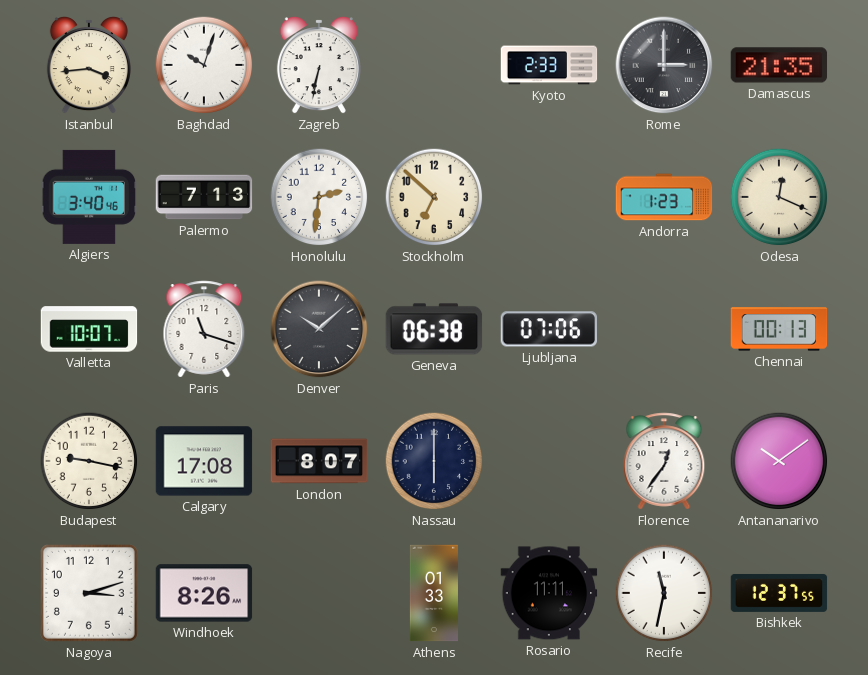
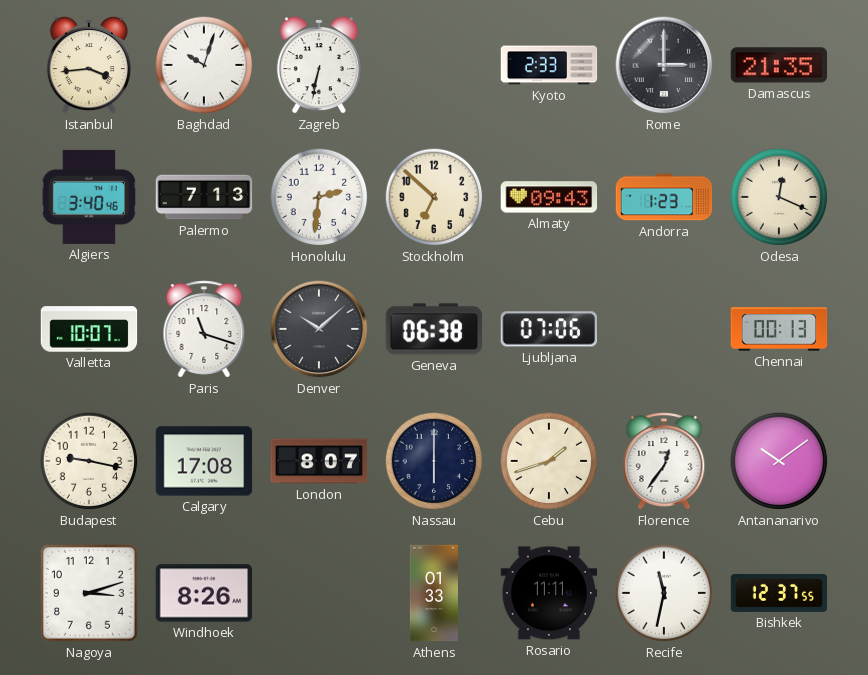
Almaty: none -> 09:43 (549, 197)
Cebu: none -> 1:42 (549, 461)
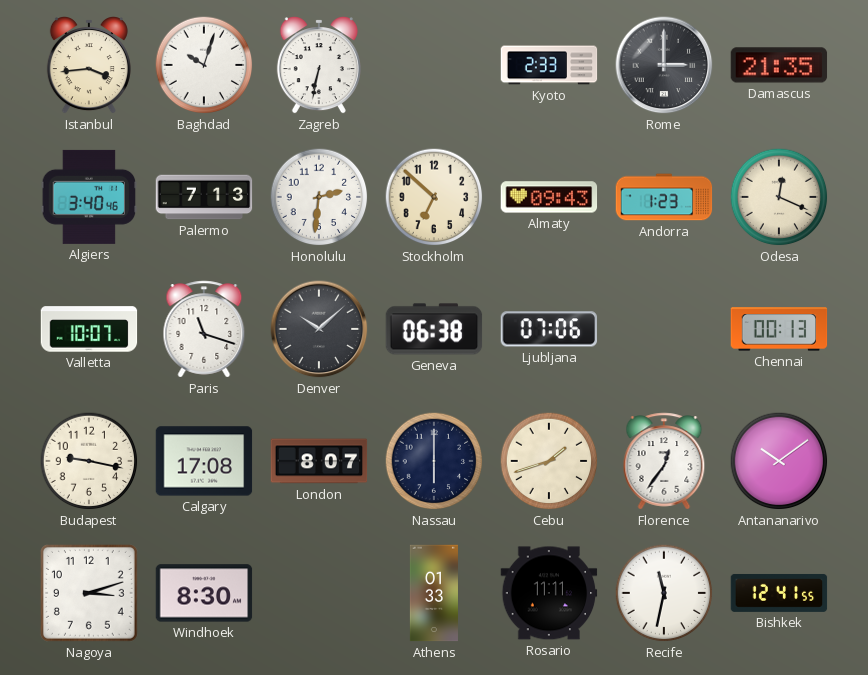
Windhoek: 8:26 -> 8:30 (204, 593)
Bishkek: 12:37 -> 12:41 (779, 593)
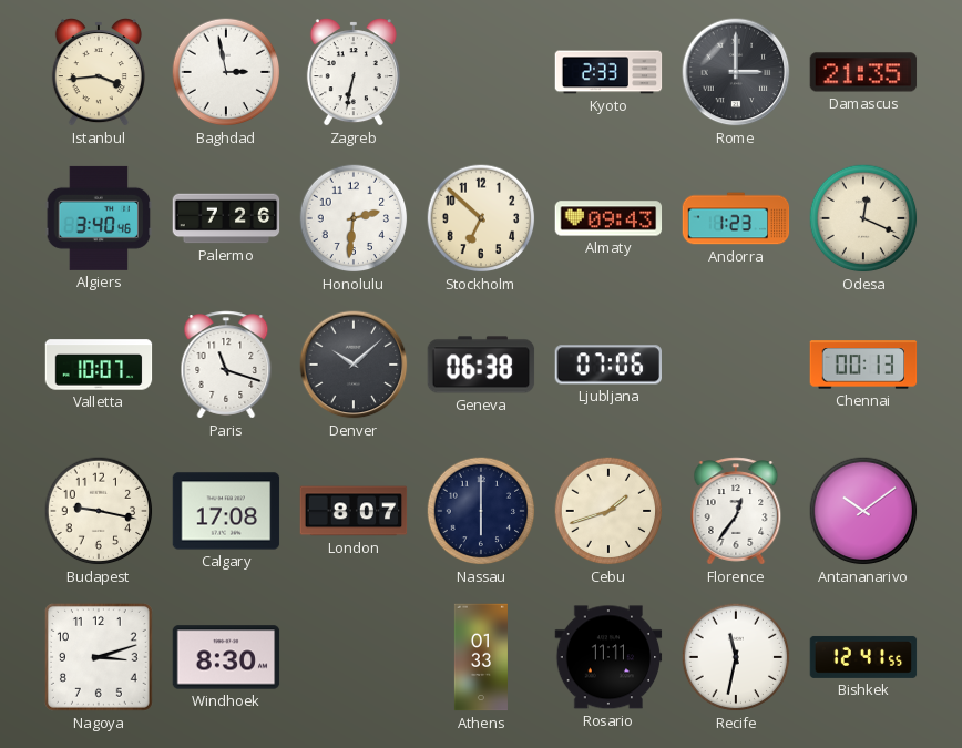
Baghdad: 10:03 -> 2:58 (226, 72)
Palermo: 7:13 -> 7:26 (226, 218)
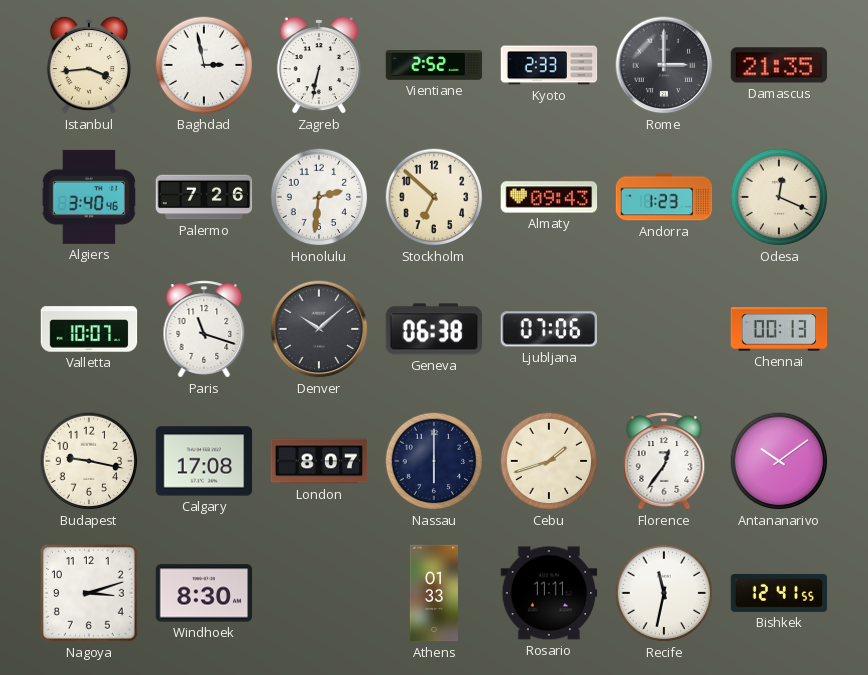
Vientiane: none -> 2:52 (434, 66)
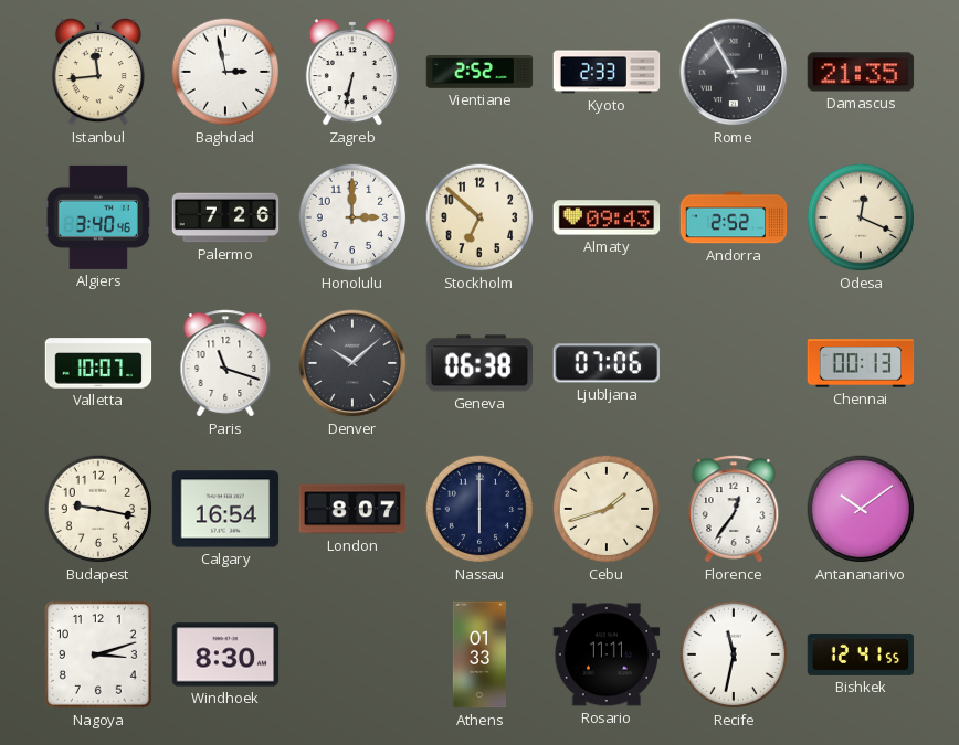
Istanbul: 3:44 -> 11:44 (98, 73)
Rome: 3:00 -> 2:55 (734, 72)
Honolulu: 2:31 -> 3:00 (352, 217)
Andorra: 1:23 -> 2:52 (734, 217)
Calgary: 17:08 -> 16:54 (225, 509)
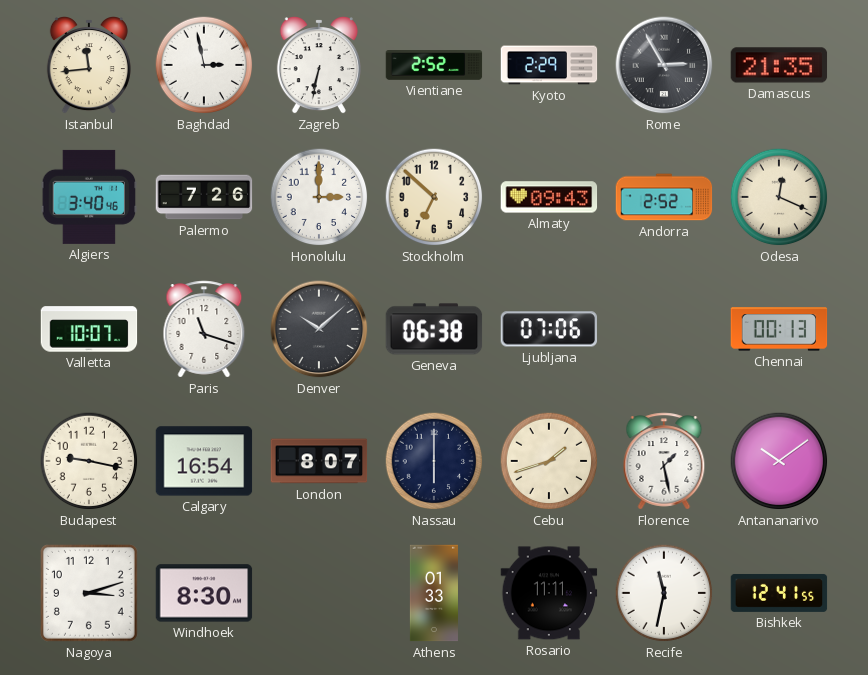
Kyoto: 2:33 -> 2:29 (549, 65)
Florence: 12:36 -> 1:28 (664, 461)
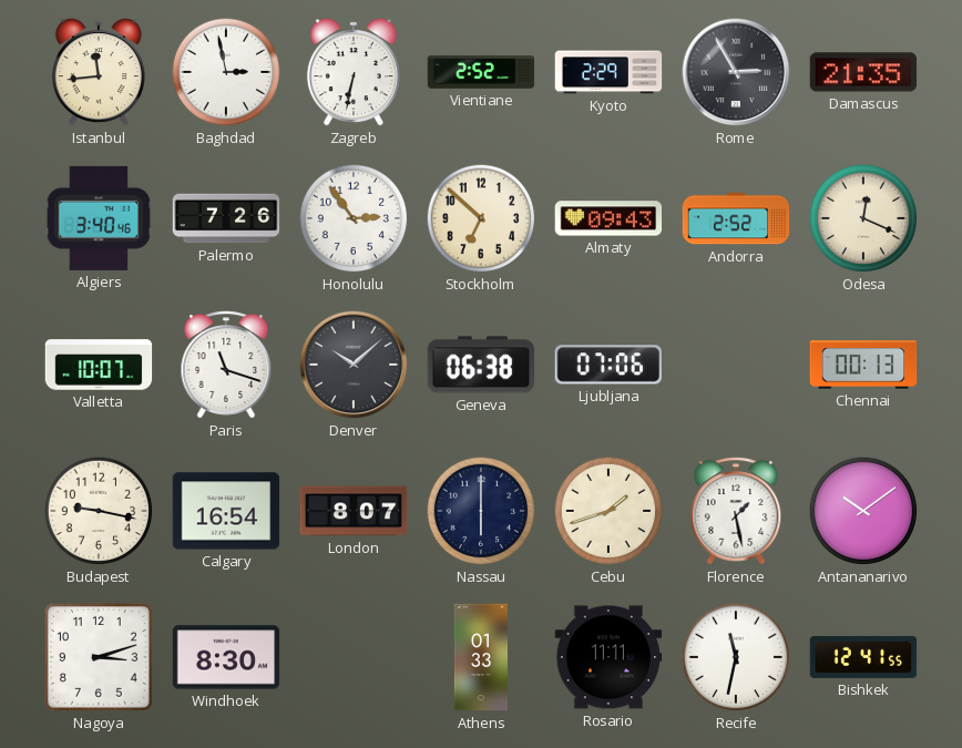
Honolulu: 3:00 -> 2:54 (354, 218)
